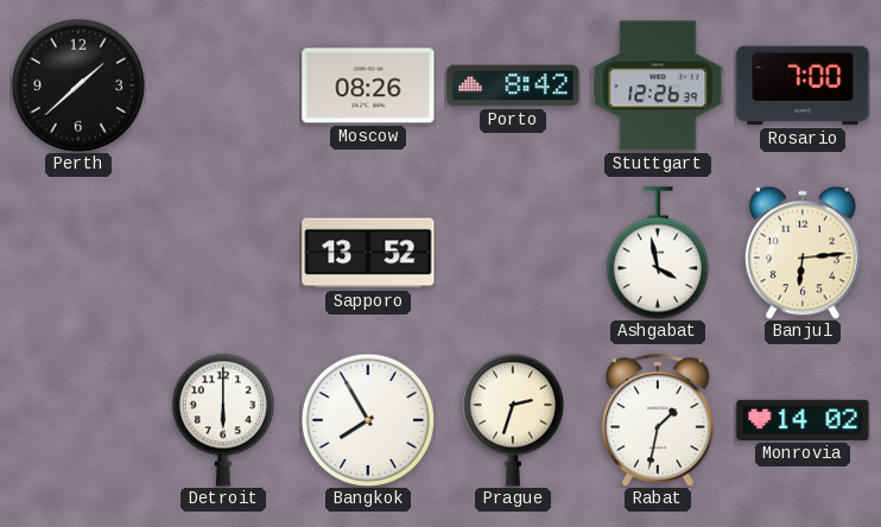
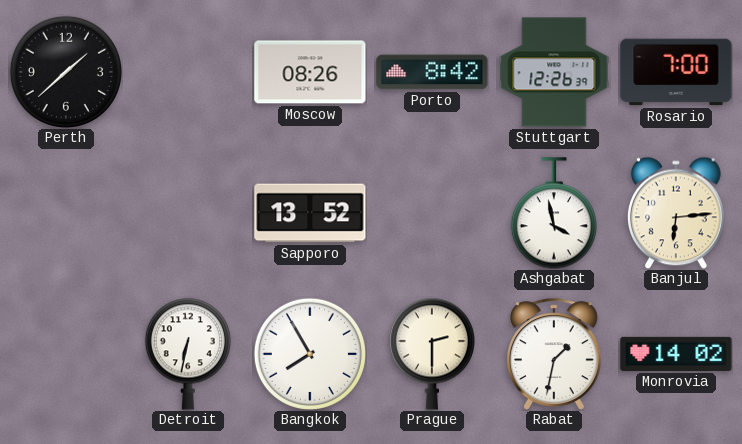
Detroit: 6:00 -> 6:32 (188, 354)
Prague: 2:33 -> 2:30 (432, 354)
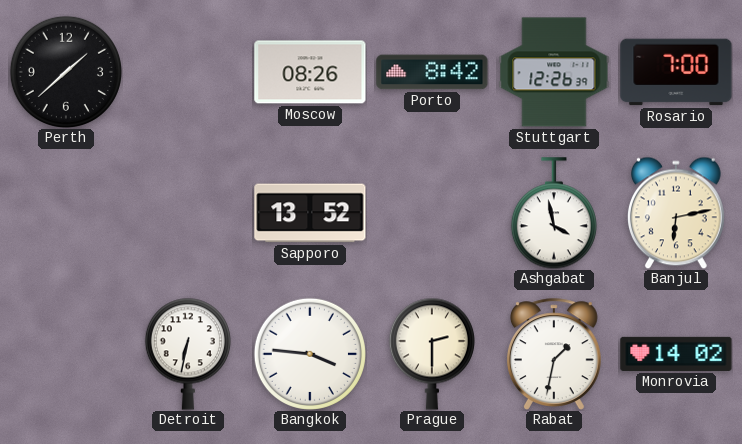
Banjul: 6:14 -> 6:13 (676, 213)
Bangkok: 7:55 -> 3:46 (310, 354)
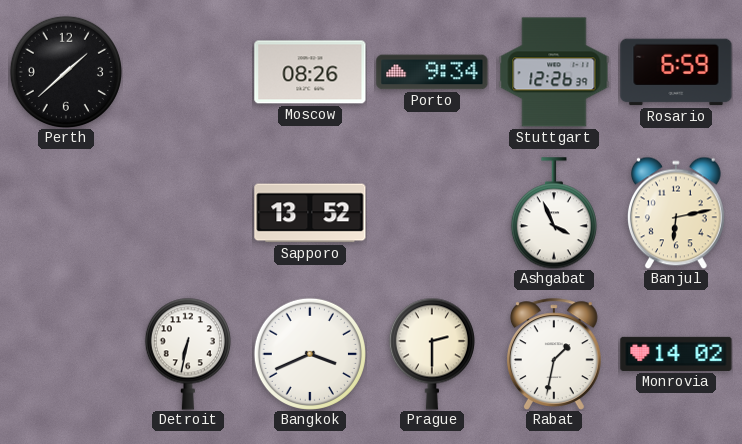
Porto: 8:42 -> 9:34 (432, 72)
Rosario: 7:00 -> 6:59 (676, 72)
Ashgabat: 3:58 -> 3:56 (554, 213)
Bangkok: 3:46 -> 3:41 (310, 354)
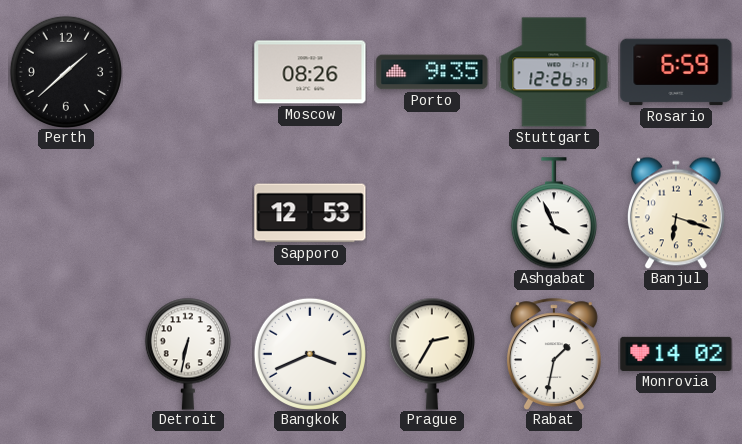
Porto: 9:34 -> 9:35 (432, 72)
Sapporo: 13:52 -> 12:53 (310, 213)
Banjul: 6:13 -> 6:18 (676, 213)
Prague: 2:30 -> 2:35 (432, 354)
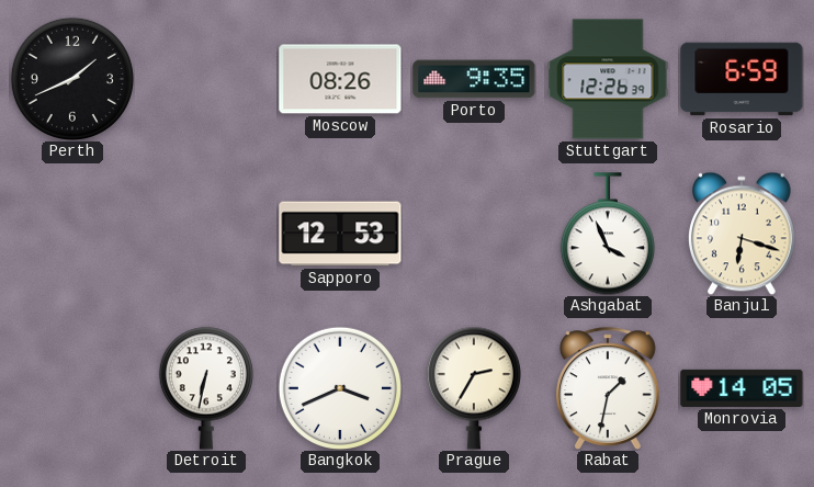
Perth: 1:38 -> 1:41 (72, 79)
Monrovia: 14:02 -> 14:05 (742, 388)
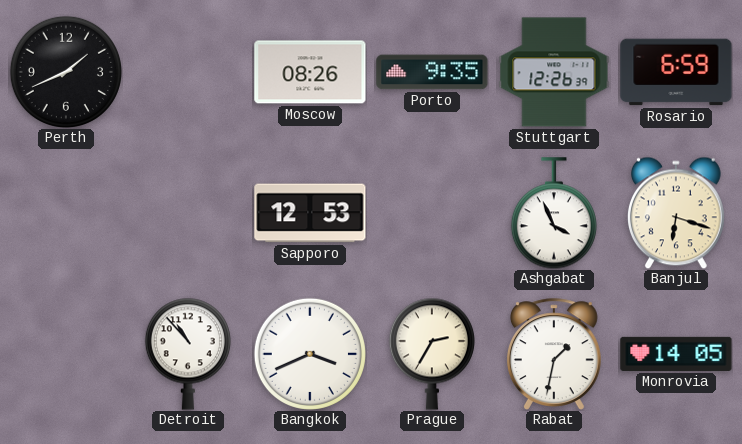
Detroit: 6:32 -> 10:53 (188, 354)
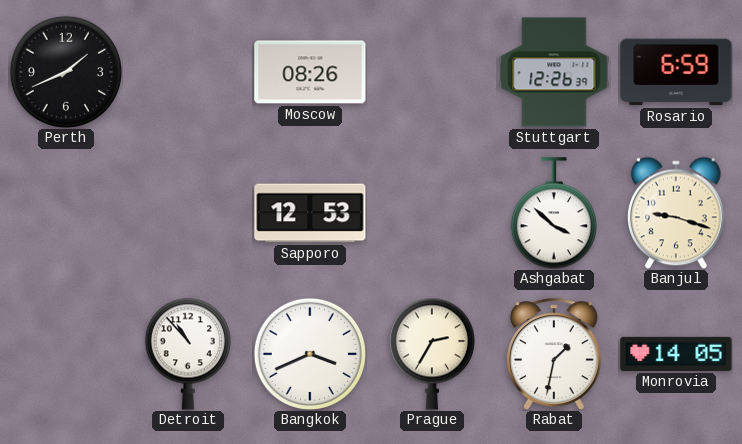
Porto: 9:35 -> none (432, 72)
Ashgabat: 3:56 -> 3:52 (554, 213)
Banjul: 6:18 -> 9:18 (676, 213)
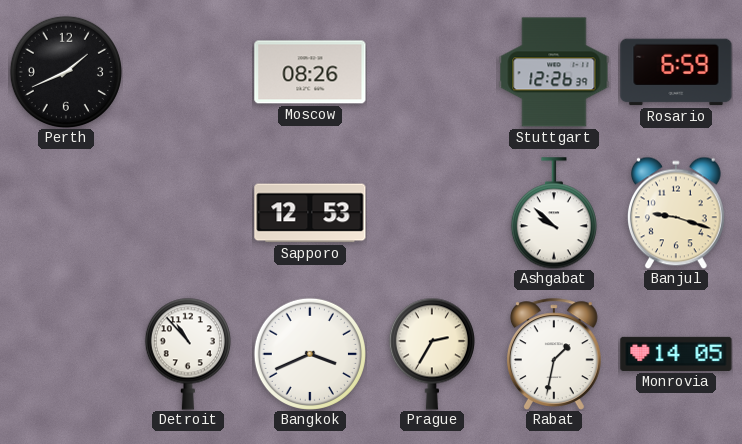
Ashgabat: 3:52 -> 9:52 (554, 213)
